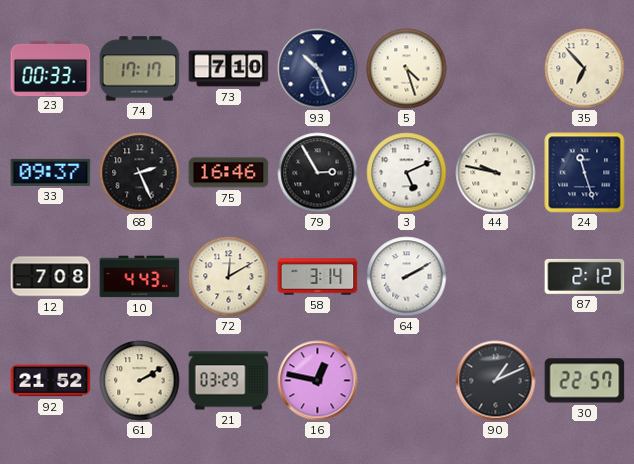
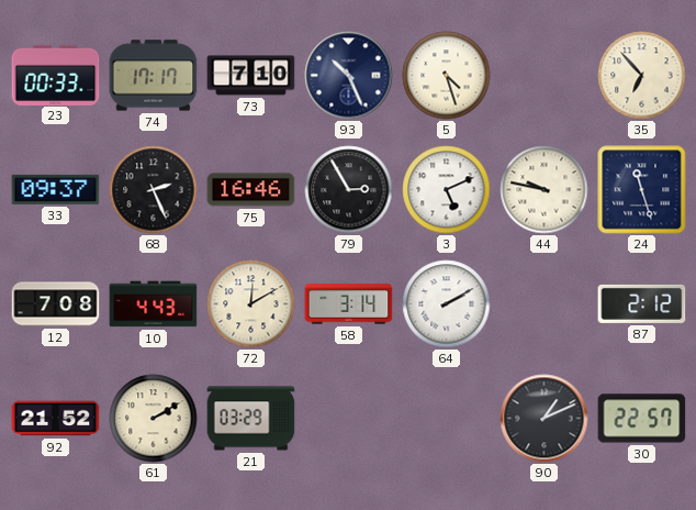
16: 12:47 -> none (318, 381)
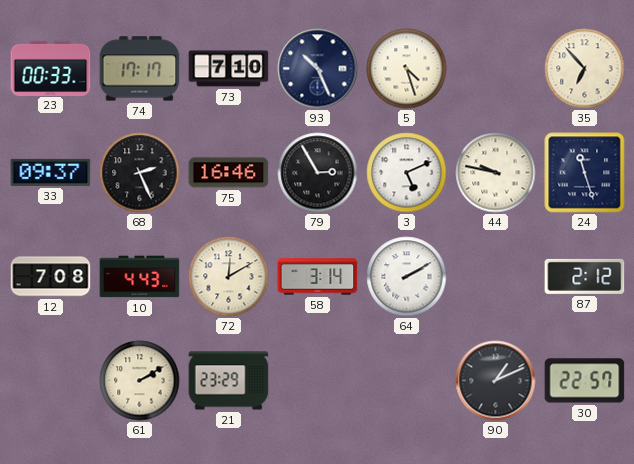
92: 21:52 -> none (56, 419)
21: 03:29 -> 23:29 (229, 381)
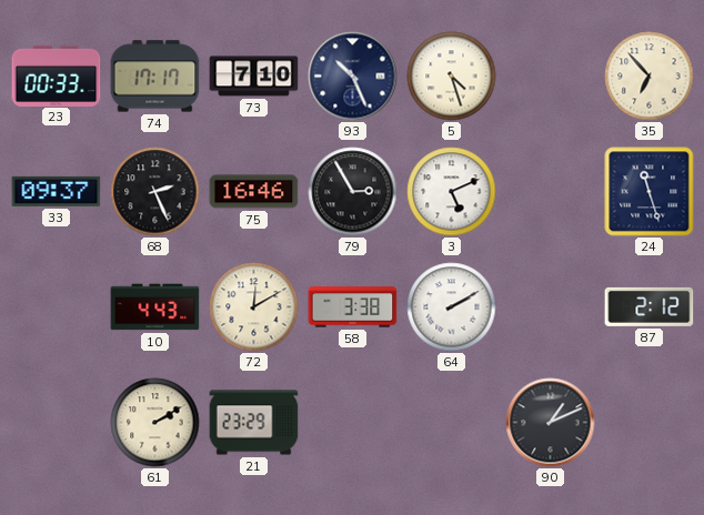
44: 9:47 -> none (496, 173)
12: 7:08 -> none (51, 277)
58: 3:14 -> 3:38 (353, 307)
30: 22:57 -> none (585, 381)
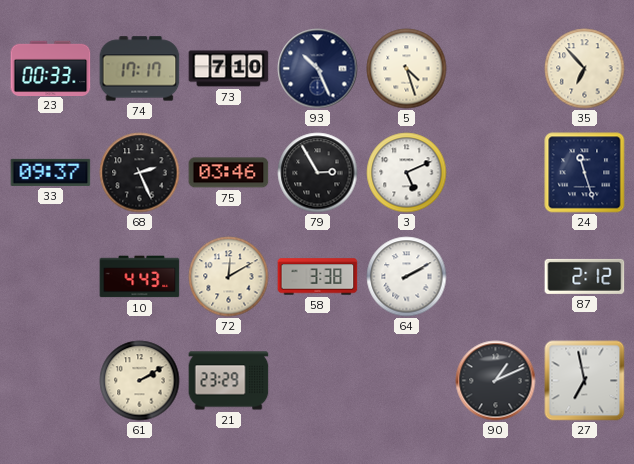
75: 16:46 -> 03:46 (229, 173)
27: none -> 6:58 (585, 381)
